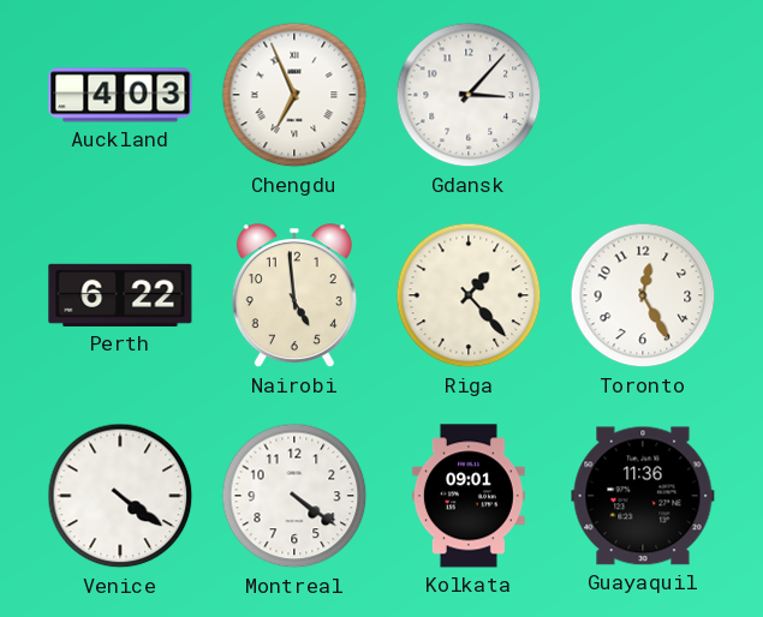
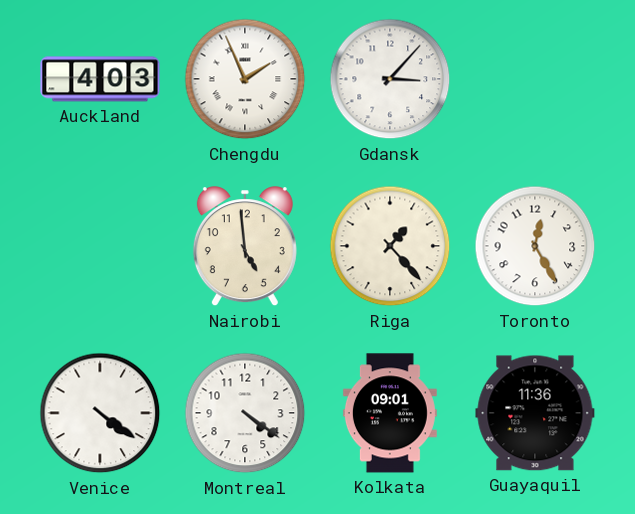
Chengdu: 6:56 -> 1:56 (245, 79)
Perth: 6:22 -> none (120, 295)
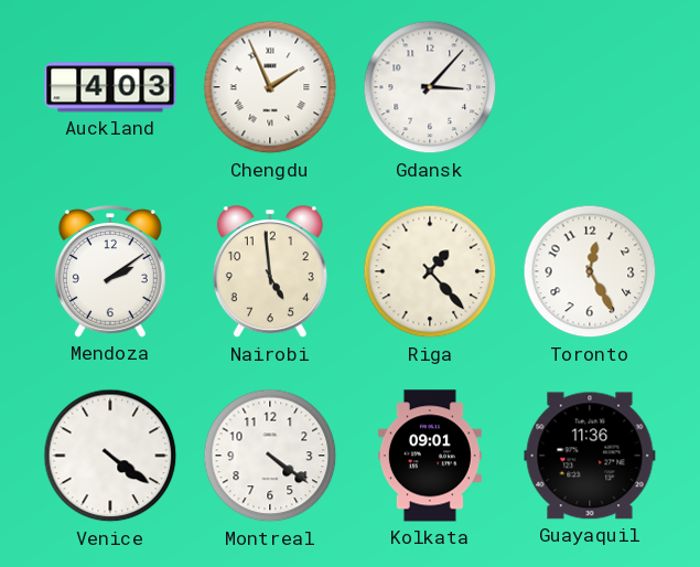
Mendoza: none -> 2:09 (110, 272)
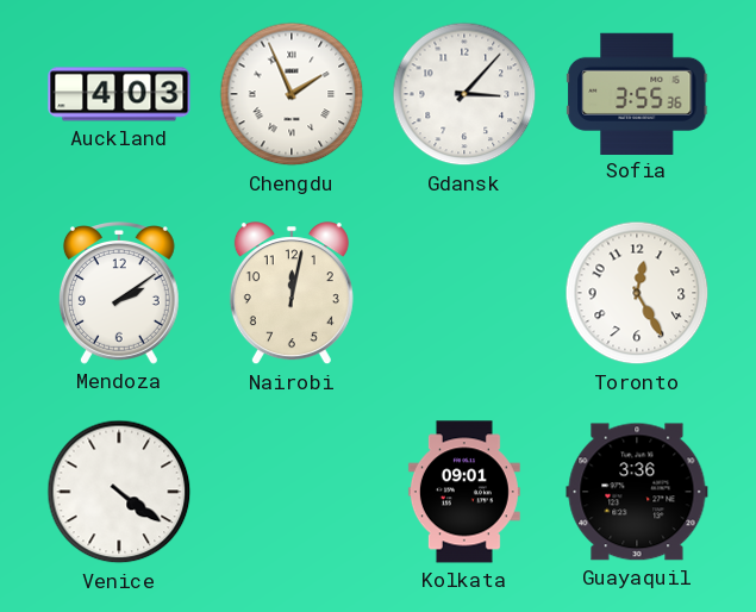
Sofia: none -> 3:55 (637, 93)
Nairobi: 4:59 -> 12:02 (292, 294)
Riga: 1:23 -> none (430, 271)
Montreal: 4:21 -> none (270, 456)
Guayaquil: 11:36 -> 3:36 (637, 492)
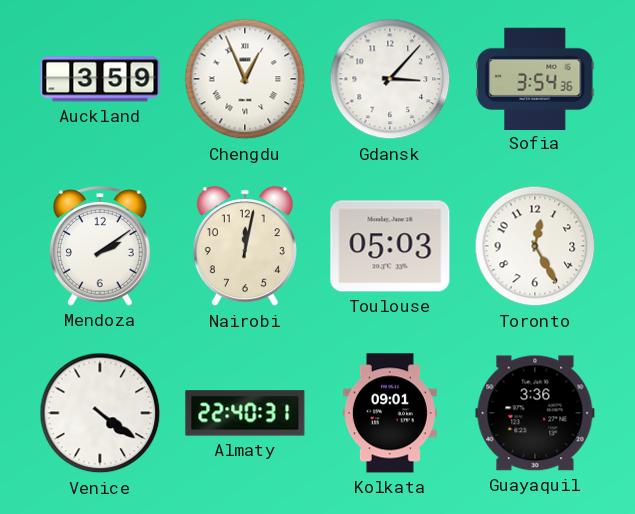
Auckland: 4:03 -> 3:59 (100, 79)
Chengdu: 1:56 -> 12:56 (245, 79)
Sofia: 3:55 -> 3:54 (535, 78)
Toulouse: none -> 05:03 (390, 246)
Almaty: none -> 22:40 (245, 413)
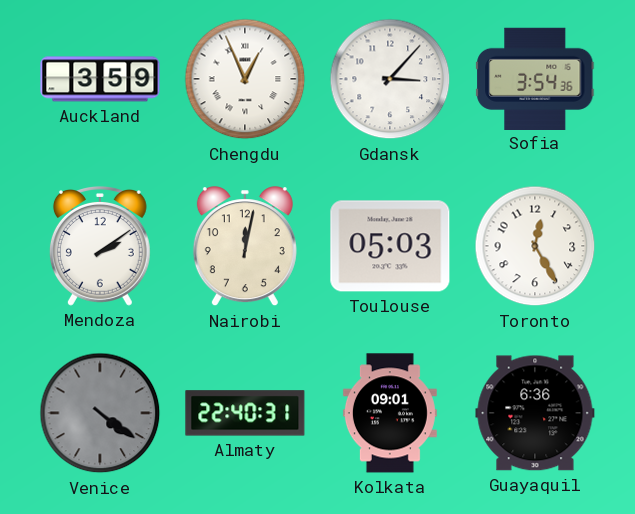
Venice dial: white -> grey (100, 413)
Guayaquil: 3:36 -> 6:36 (535, 413)
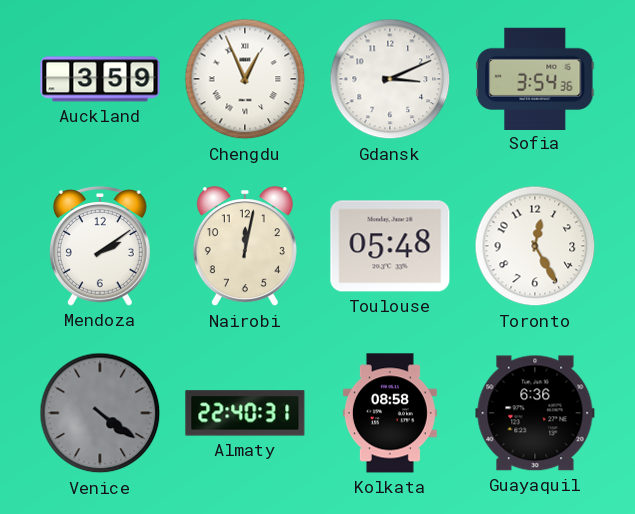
Gdansk: 3:07 -> 3:11 (390, 79)
Toulouse: 05:03 -> 05:48 (390, 246)
Kolkata: 09:01 -> 08:58 (390, 413)
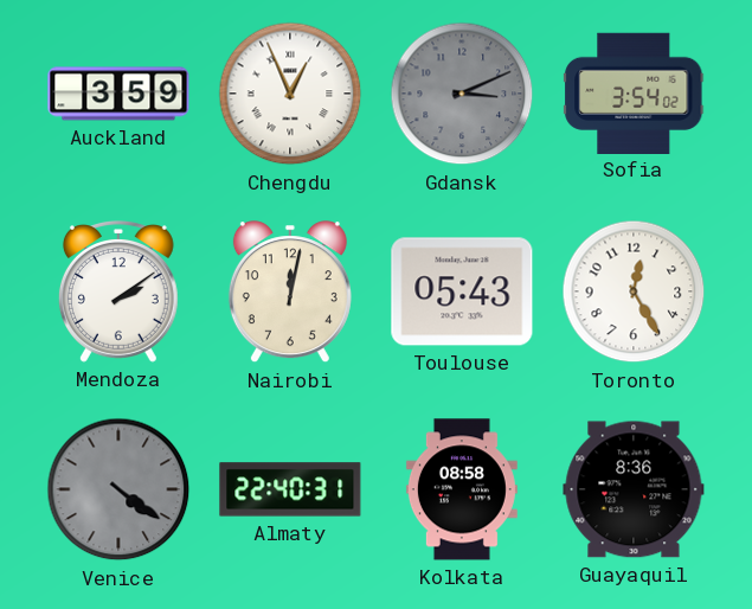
Gdansk dial: white -> grey (462, 94)
Sofia: 3:54:36 -> 3:54:02 (634, 92)
Toulouse: 05:48 -> 05:43 (462, 291)
Guayaquil: 6:36 -> 8:36 (634, 489)
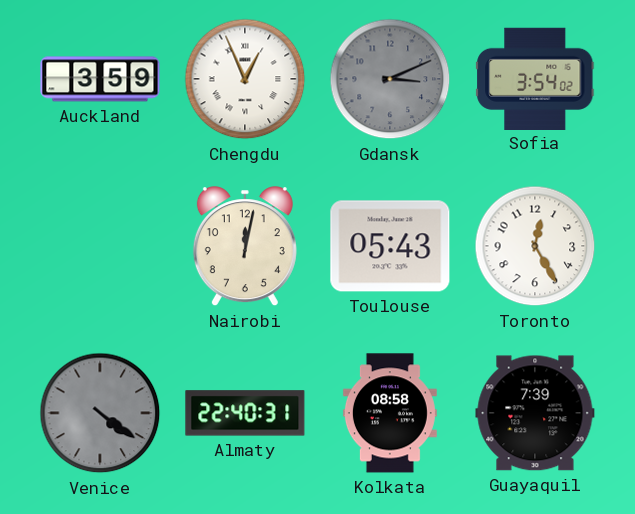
Mendoza: 2:09 -> none (118, 293)
Guayaquil: 8:36 -> 7:39 (535, 413)
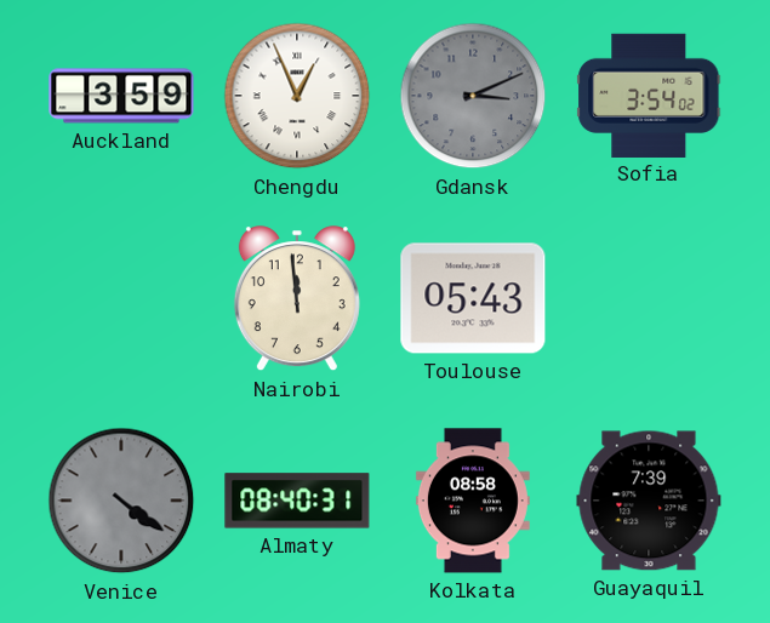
Nairobi: 12:02 -> 11:59 (297, 299)
Toronto: 12:25 -> none (535, 246)
Almaty: 22:40 -> 08:40 (297, 501)
